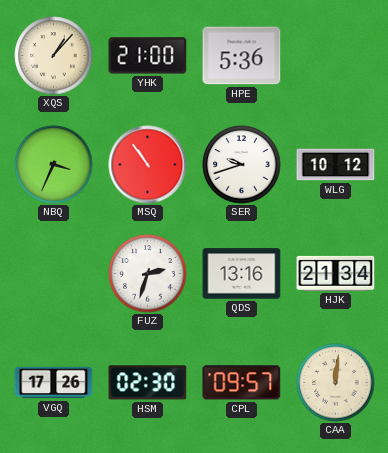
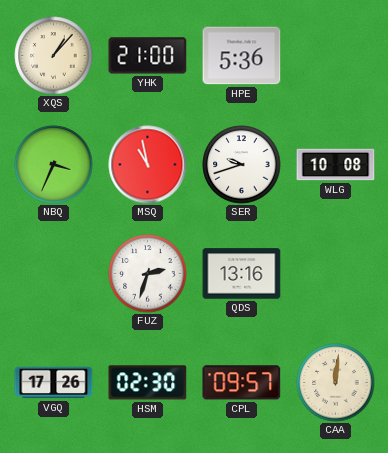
MSQ: 10:54 -> 10:58 (148, 165)
WLG: 10:12 -> 10:08 (336, 165)
HJK: 21:34 -> none (336, 273)
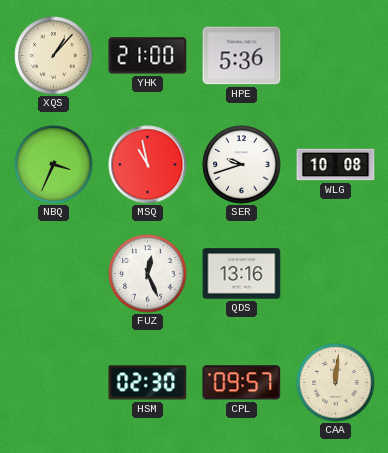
FUZ: 2:33 -> 12:26 (148, 274)
VGQ: 17:26 -> none (54, 383)
